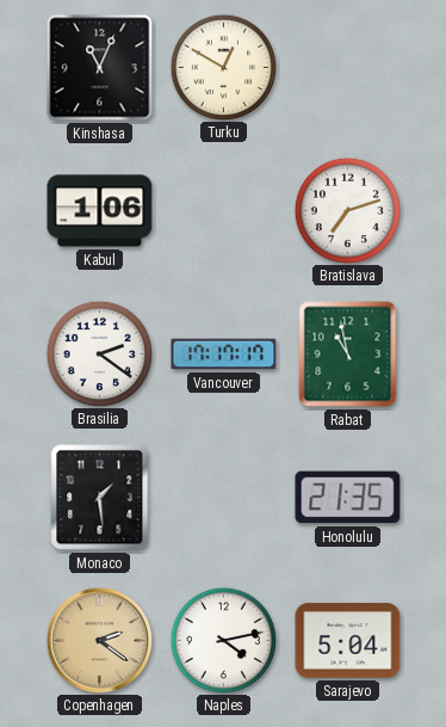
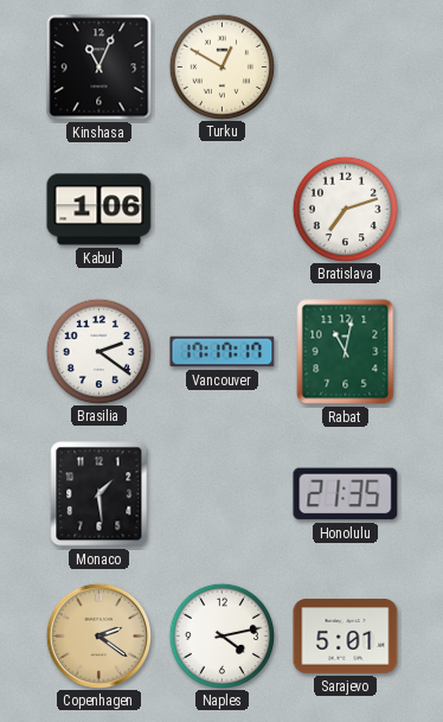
Rabat: 10:58 -> 11:02 (346, 352)
Sarajevo: 5:04 -> 5:01 (346, 637)
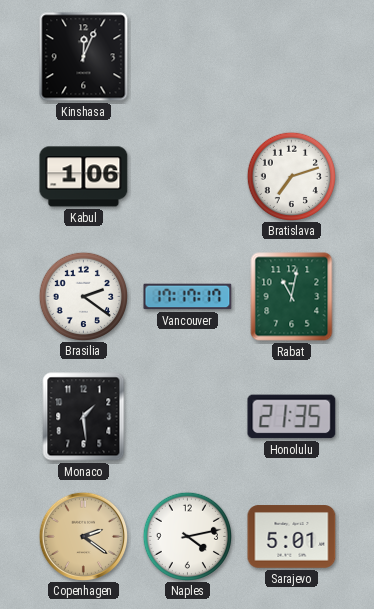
Kinshasa: 11:04 -> 12:04 (84, 57)
Turku: 12:50 -> none (221, 66)
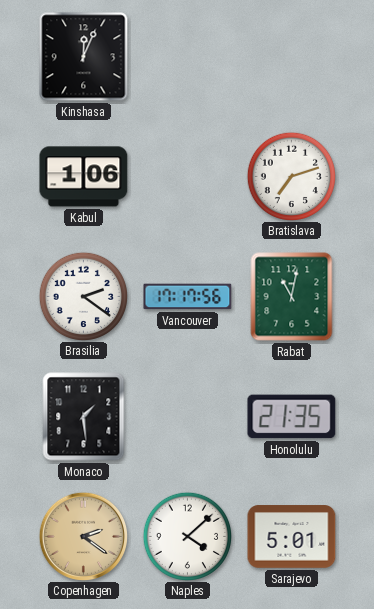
Vancouver: 17:17:17 -> 17:17:56 (188, 297)
Naples: 4:13 -> 4:08 (187, 536)
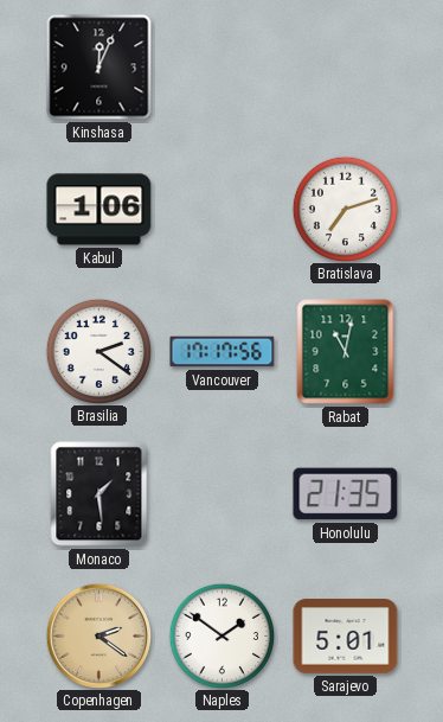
Naples: 4:08 -> 1:51 (221, 635)
